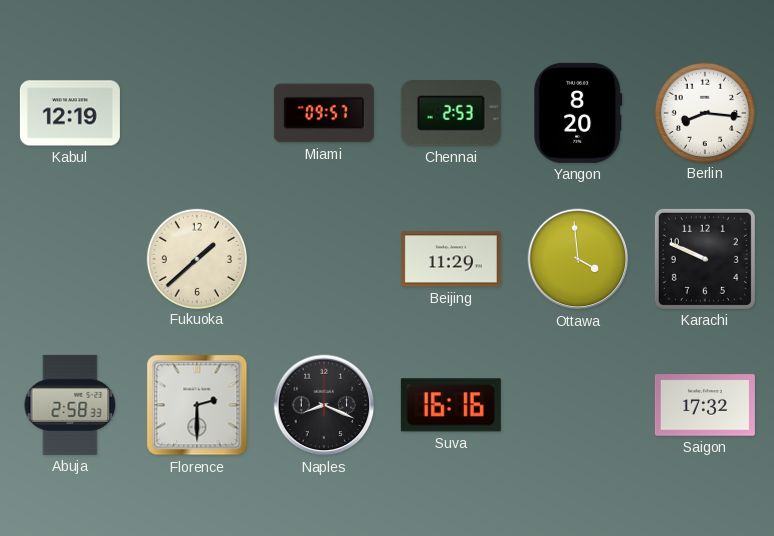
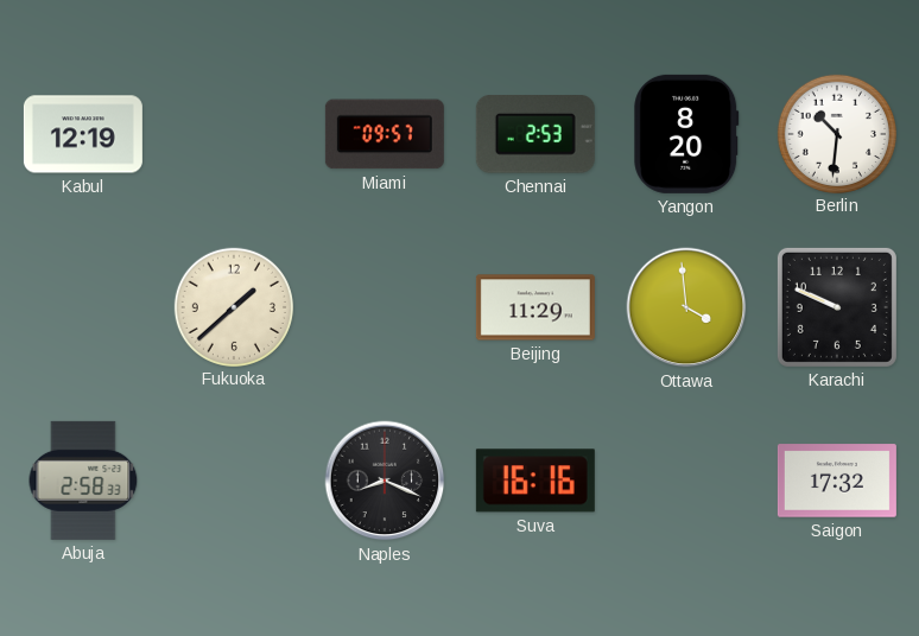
Berlin: 8:16 -> 10:31 (836, 133)
Florence: 2:30 -> none (197, 405)
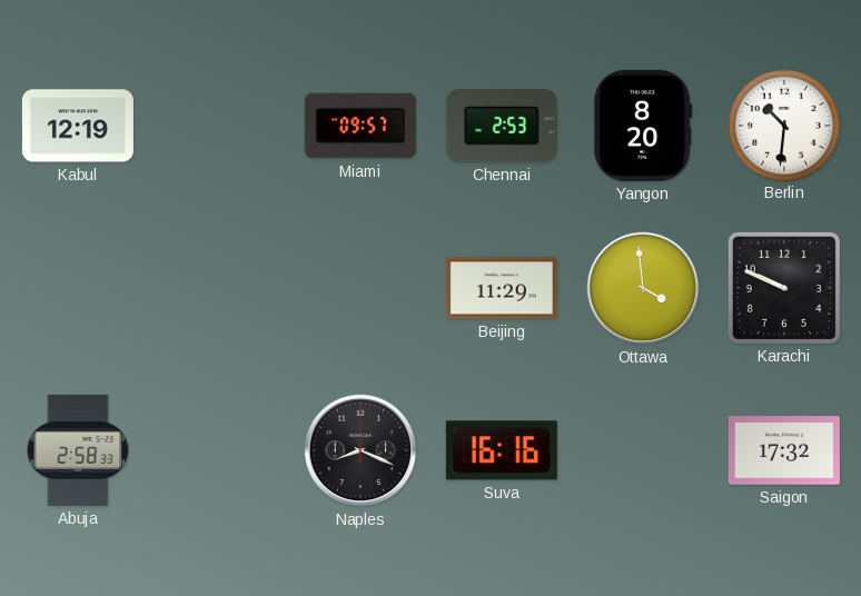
Fukuoka: 1:38 -> none (233, 306)
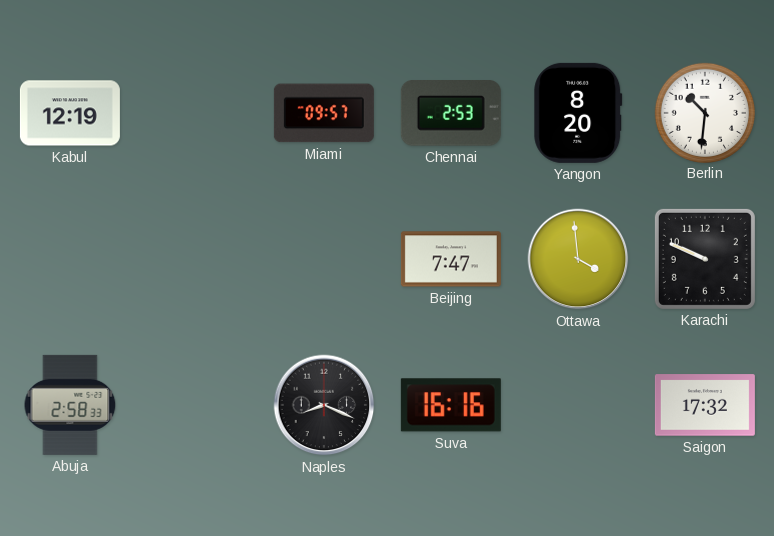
Beijing: 11:29 -> 7:47 (451, 259)
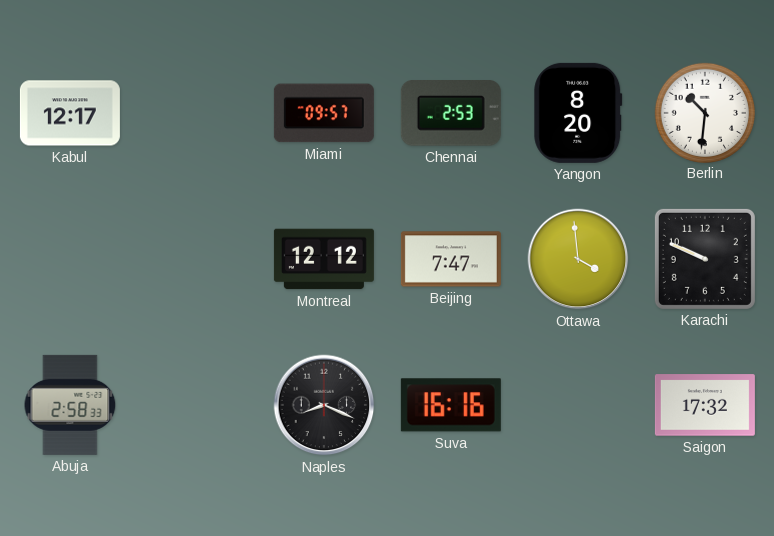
Kabul: 12:19 -> 12:17 (70, 113)
Montreal: none -> 12:12 (324, 259)
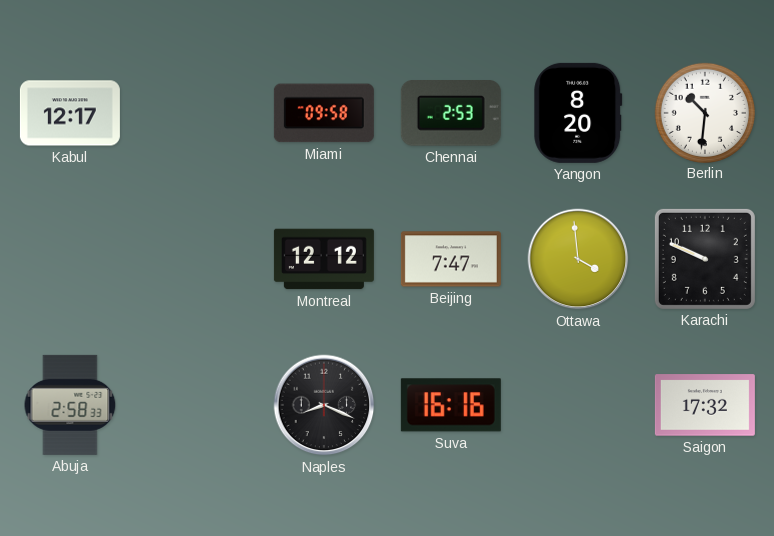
Miami: 09:57 -> 09:58 (324, 113)
